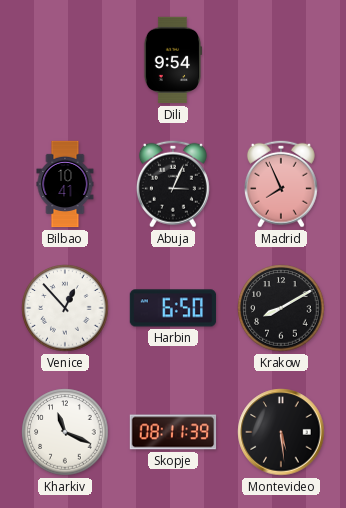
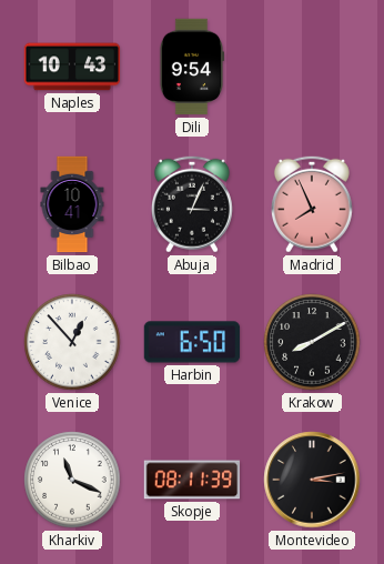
Naples: none -> 10:43 (72, 67)
Montevideo: 5:29 -> 3:13 (312, 480)
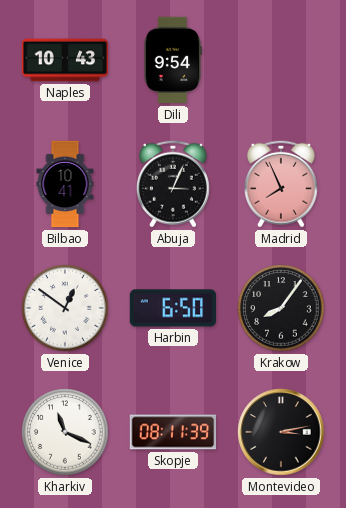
Venice: 12:53 -> 12:51 (65, 308)
Krakow: 8:10 -> 8:06 (281, 308)
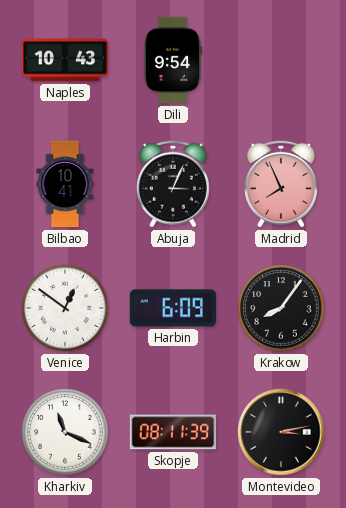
Harbin: 6:50 -> 6:09 (173, 308)
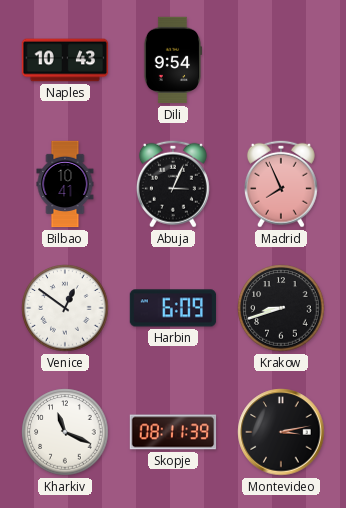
Krakow: 8:06 -> 8:42 (281, 308)
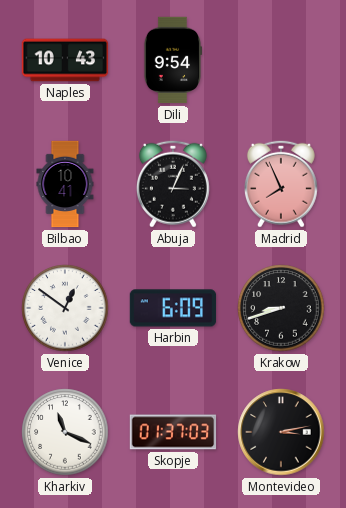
Skopje: 08:11 -> 01:37 (173, 432)
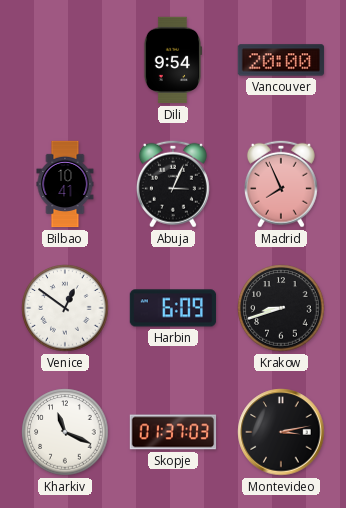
Naples: 10:43 -> none (65, 60)
Vancouver: none -> 20:00 (281, 60)
